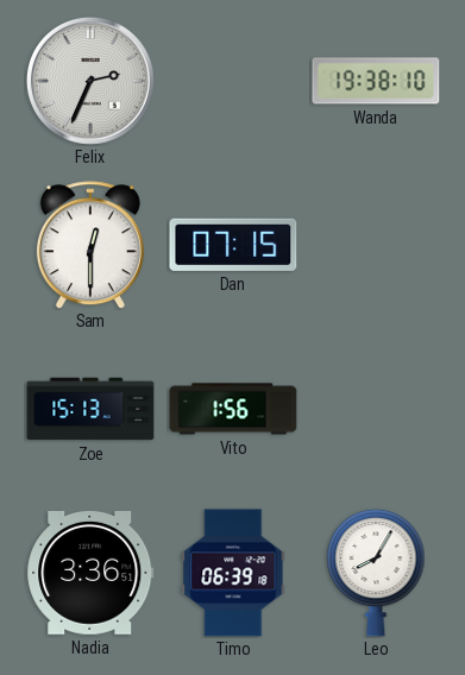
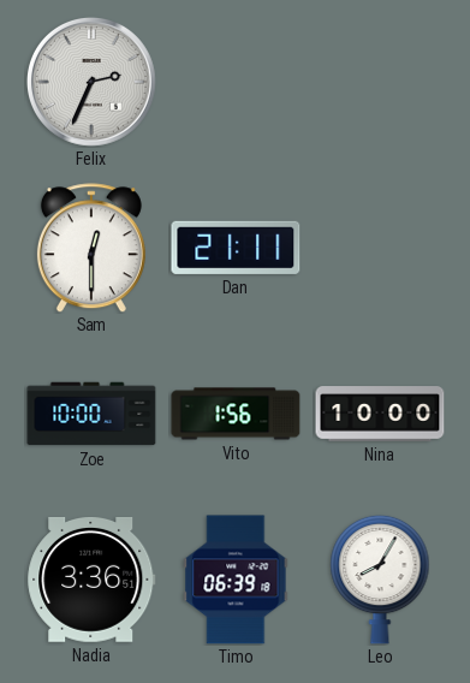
Wanda: 19:38 -> none (376, 81)
Dan: 07:15 -> 21:11 (236, 248)
Zoe: 15:13 -> 10:00 (91, 414)
Nina: none -> 10:00 (380, 414)
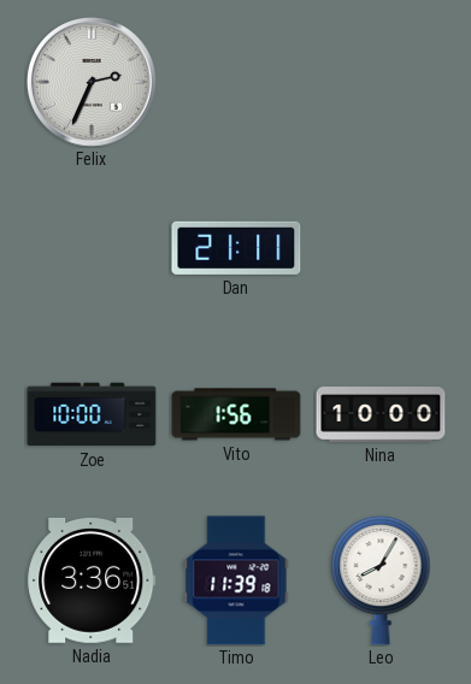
Sam: 12:30 -> none (91, 248)
Timo: 06:39 -> 11:39 (236, 580)
